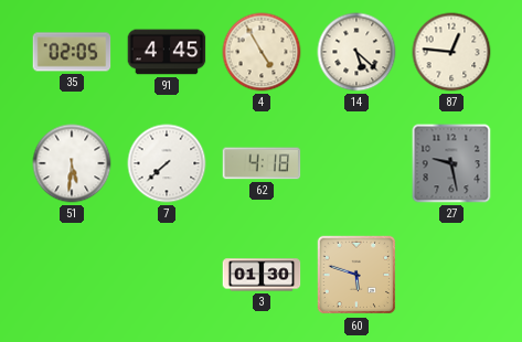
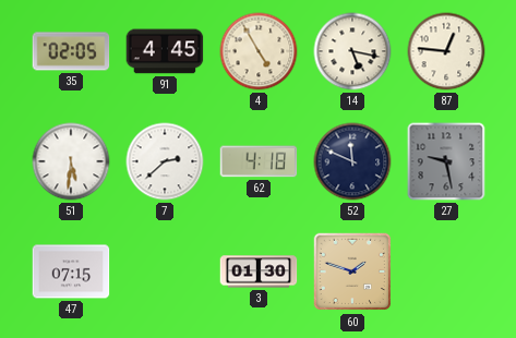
14: 5:22 -> 5:17 (352, 51)
7: 7:38 -> 2:38 (165, 161)
52: none -> 11:49 (352, 161)
47: none -> 07:15 (71, 271)
60: 5:48 -> 1:48 (352, 271)
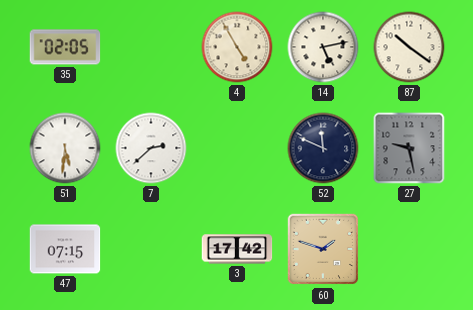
91: 4:45 -> none (165, 51)
14: 5:17 -> 5:13 (323, 47)
87: 12:46 -> 10:21 (409, 47)
62: 4:18 -> none (259, 161)
3: 01:30 -> 17:42 (237, 249)
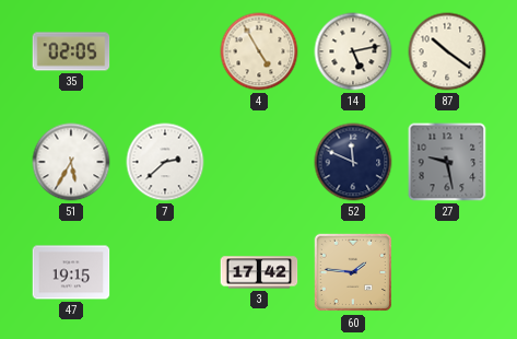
51: 5:31 -> 5:35 (71, 162)
47: 07:15 -> 19:15 (71, 272)
60: 1:48 -> 1:46 (353, 272)
